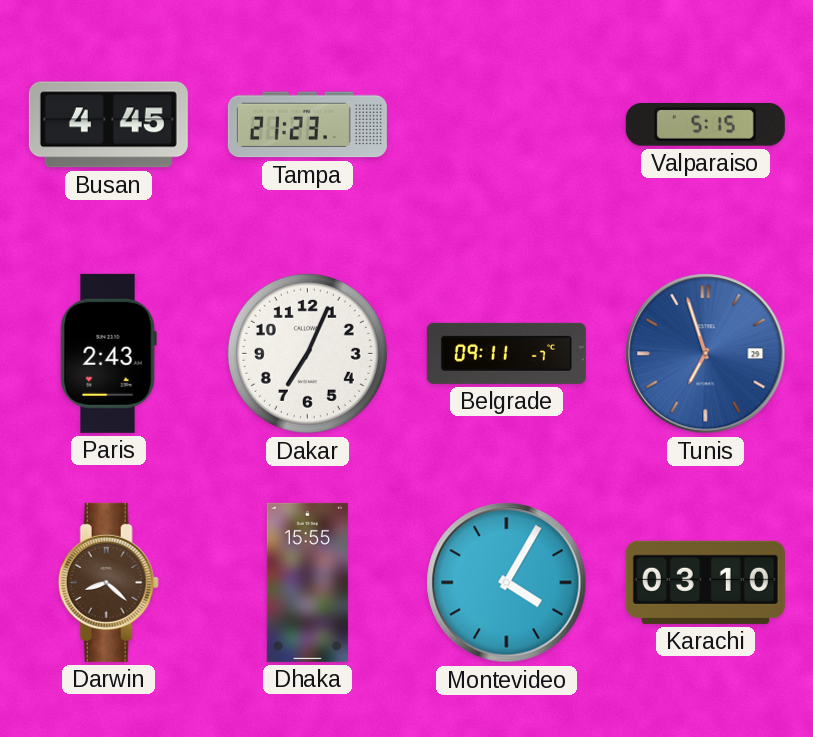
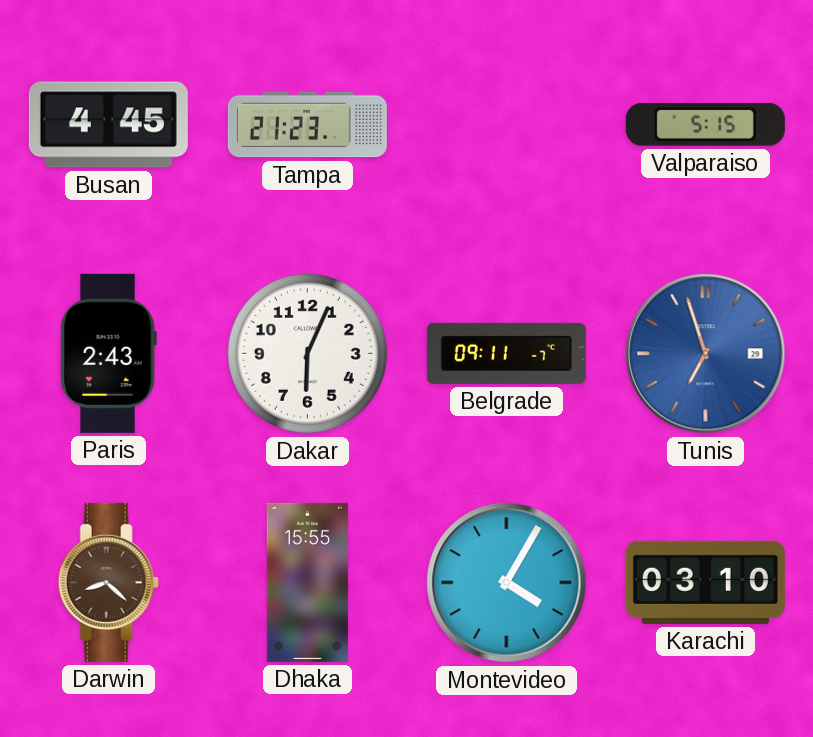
Dakar: 7:04 -> 6:04 (307, 353)
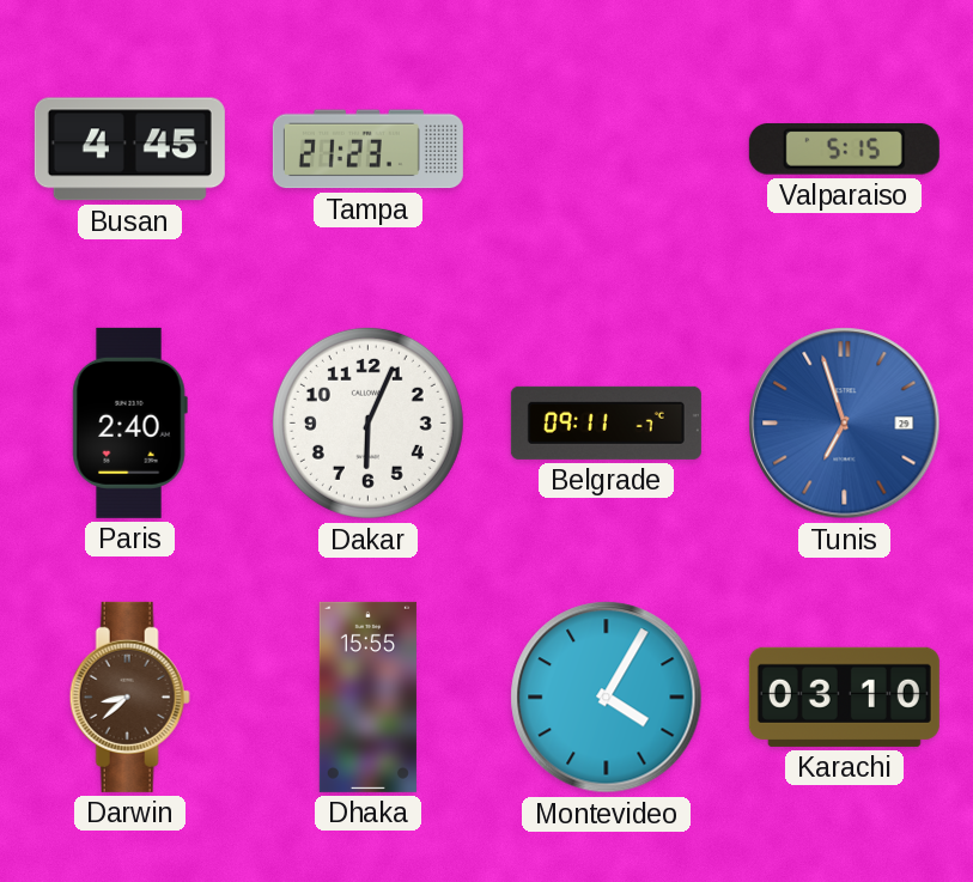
Paris: 2:43 -> 2:40 (129, 422)
Darwin: 8:22 -> 8:38 (129, 697)
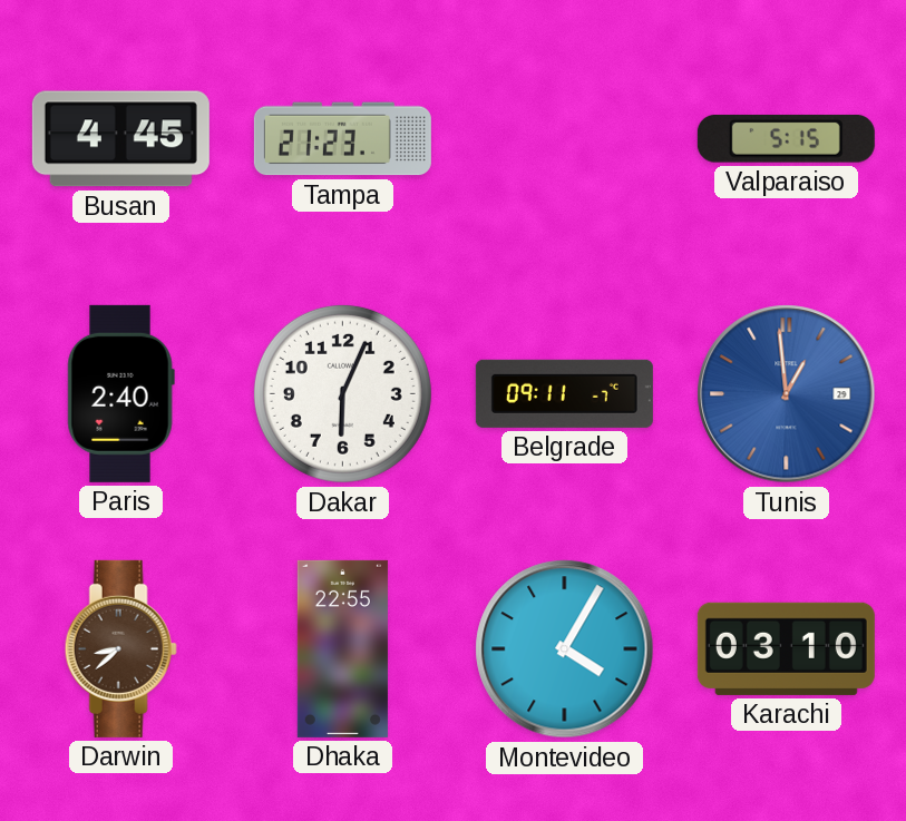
Tunis: 6:57 -> 12:59 (787, 394)
Dhaka: 15:55 -> 22:55 (342, 648)
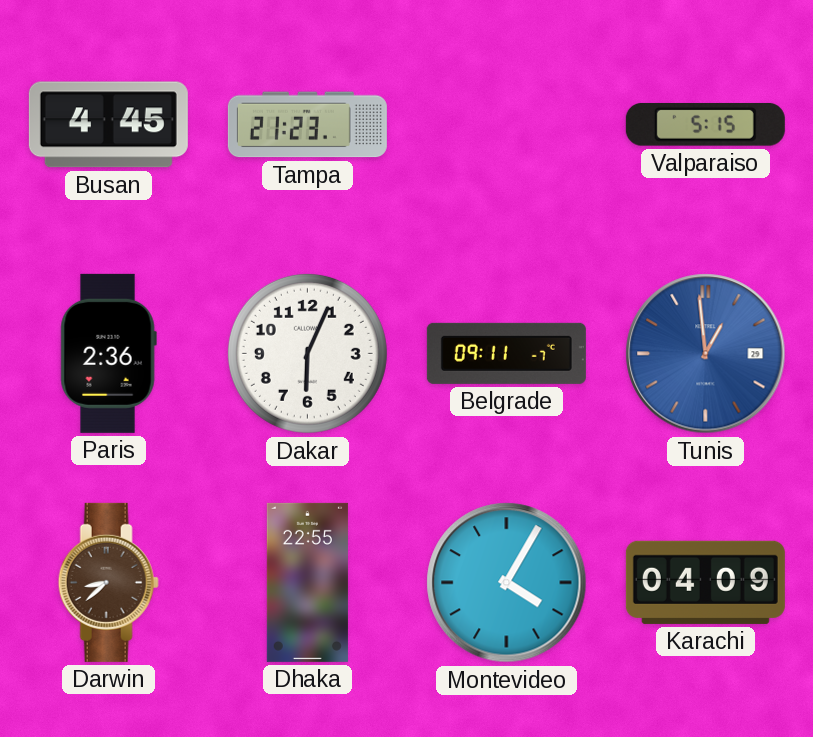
Paris: 2:40 -> 2:36 (108, 353)
Karachi: 03:10 -> 04:09 (705, 582)
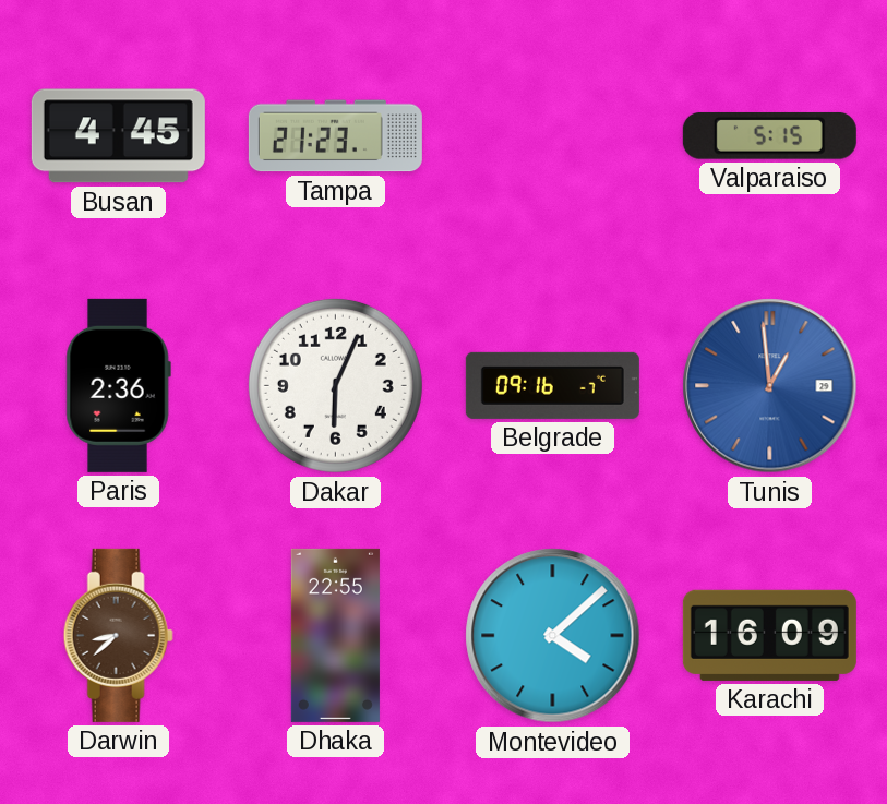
Belgrade: 09:11 -> 09:16 (552, 385)
Montevideo: 4:05 -> 4:08 (553, 636)
Karachi: 04:09 -> 16:09 (769, 635)
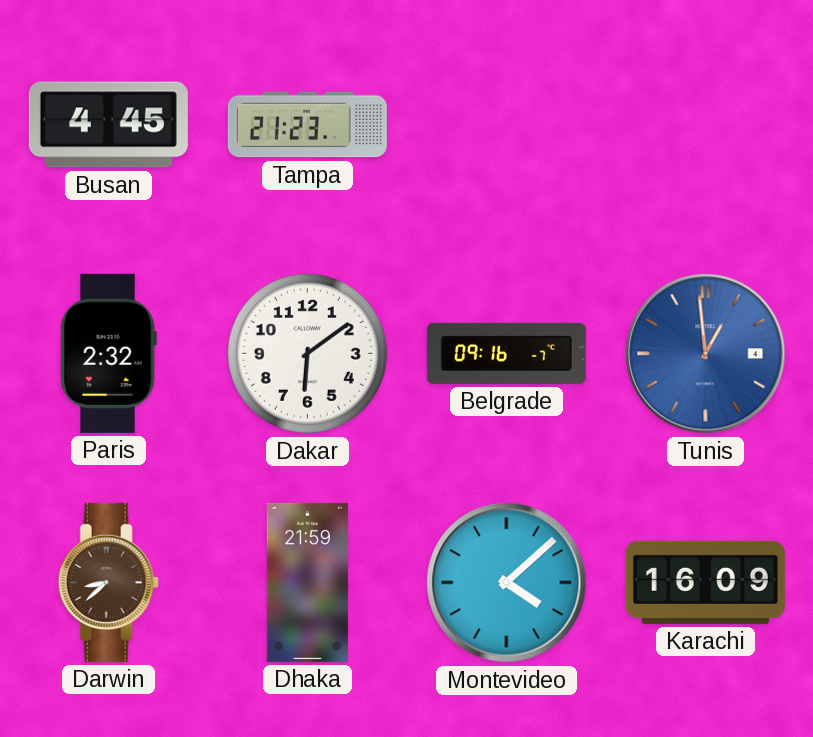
Valparaiso: 5:15 -> none (769, 135)
Paris: 2:36 -> 2:32 (108, 353)
Dakar: 6:04 -> 6:09 (307, 353)
Tunis date: 29 -> 4 (706, 354)
Dhaka: 22:55 -> 21:59 (307, 582)
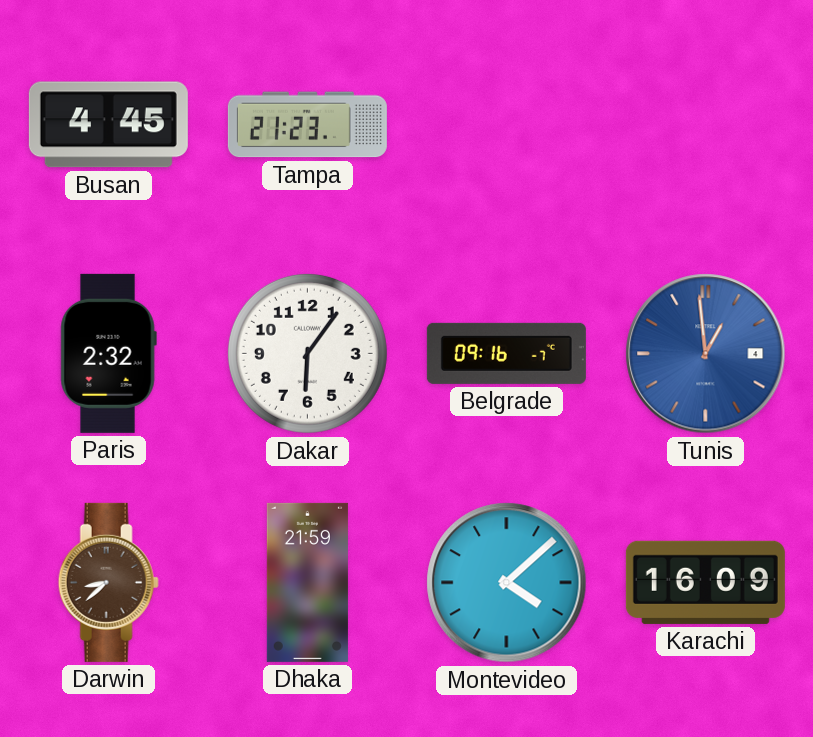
Dakar: 6:09 -> 6:06 (307, 353)
